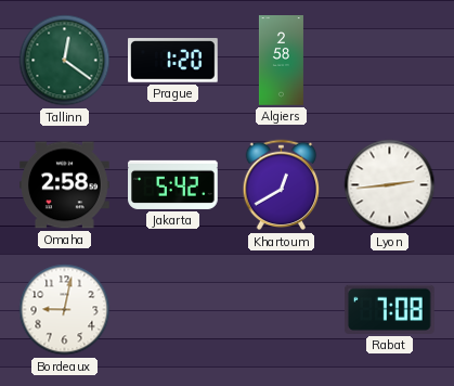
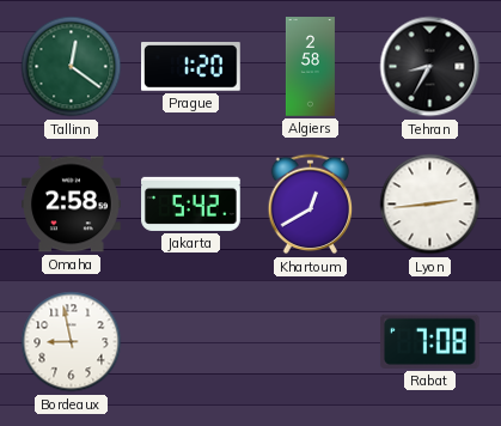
Tehran: none -> 8:35 (430, 67)
Bordeaux: 9:02 -> 8:58 (72, 342)
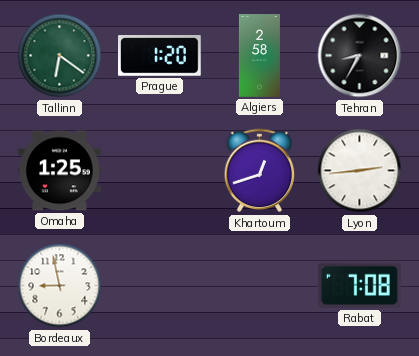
Tallinn: 12:21 -> 6:21 (60, 56)
Omaha: 2:58 -> 1:25 (60, 171)
Jakarta: 5:42 -> none (191, 203)
Khartoum: 12:40 -> 12:42 (260, 171)
